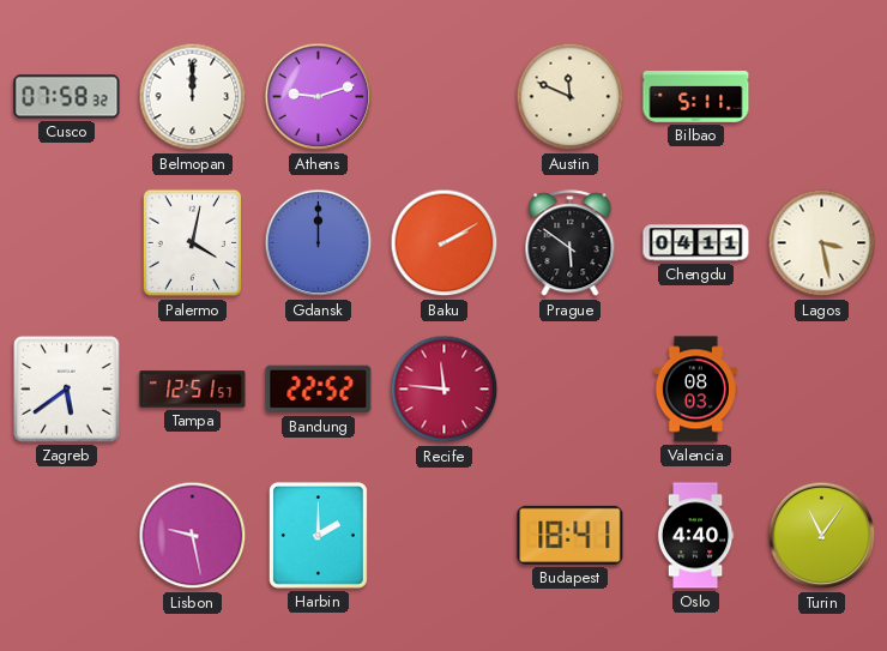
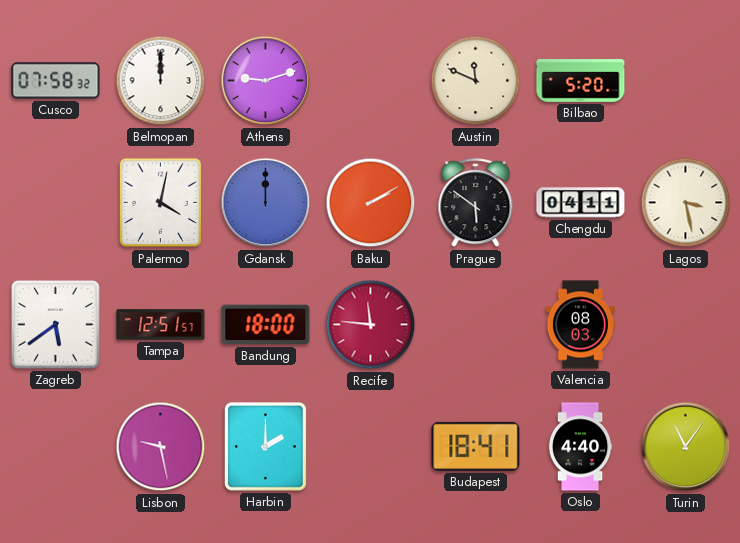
Bilbao: 5:11 -> 5:20 (581, 81)
Bandung: 22:52 -> 18:00 (266, 325)
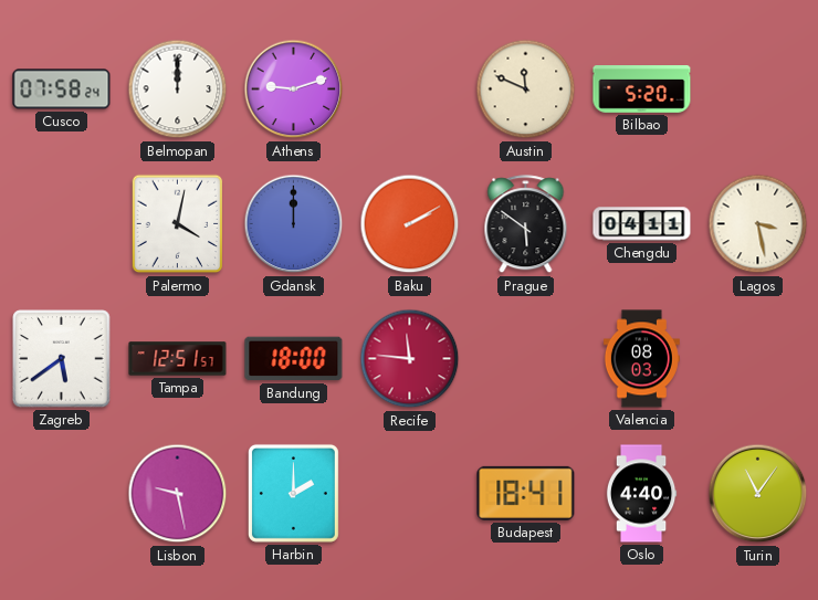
Cusco: 07:58:32 -> 07:58:24 (62, 90)
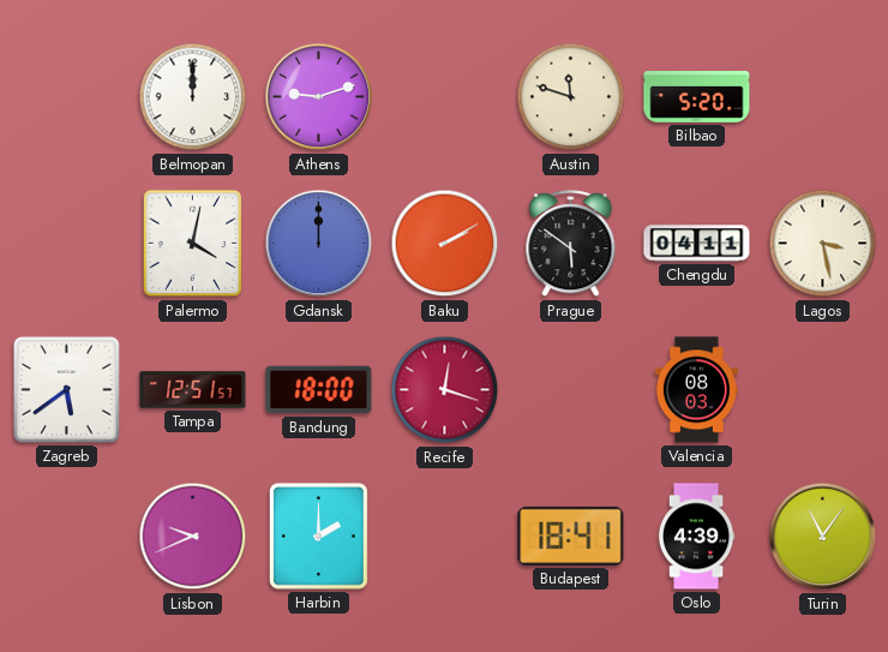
Cusco: 07:58 -> none (62, 90)
Austin: 11:49 -> 11:48 (571, 97)
Recife: 11:46 -> 12:18 (445, 390)
Lisbon: 9:28 -> 9:41 (193, 537)
Oslo: 4:40 -> 4:39 (696, 537)
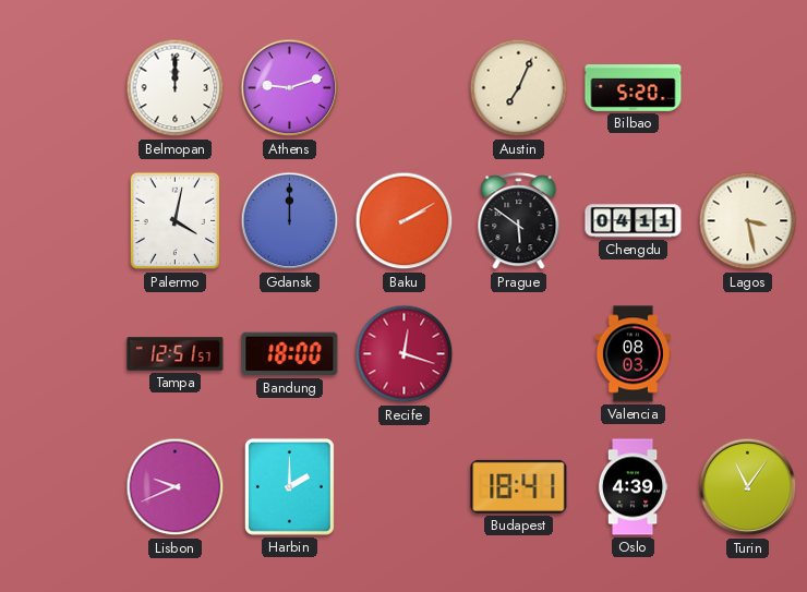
Austin: 11:48 -> 7:04 (519, 88)
Zagreb: 5:39 -> none (67, 390)
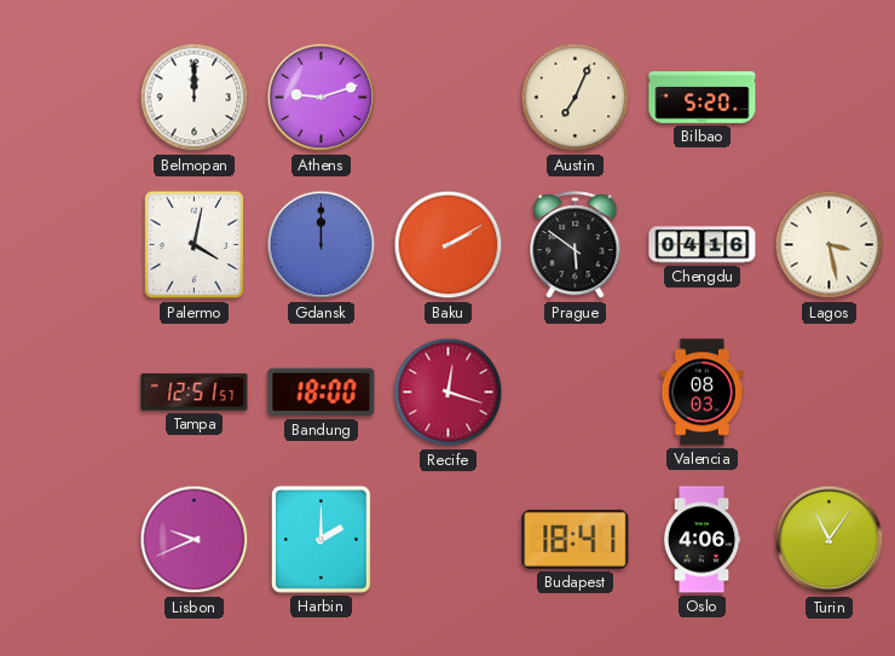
Chengdu: 04:11 -> 04:16 (703, 245)
Oslo: 4:39 -> 4:06 (701, 540)
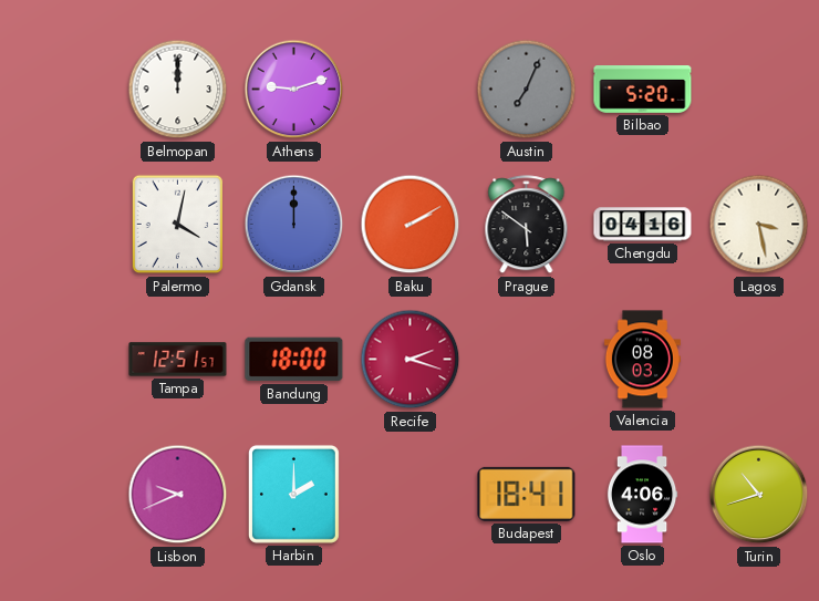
Austin dial: cream -> grey (527, 90)
Recife: 12:18 -> 2:18 (411, 360)
Turin: 11:06 -> 10:42 (759, 495)
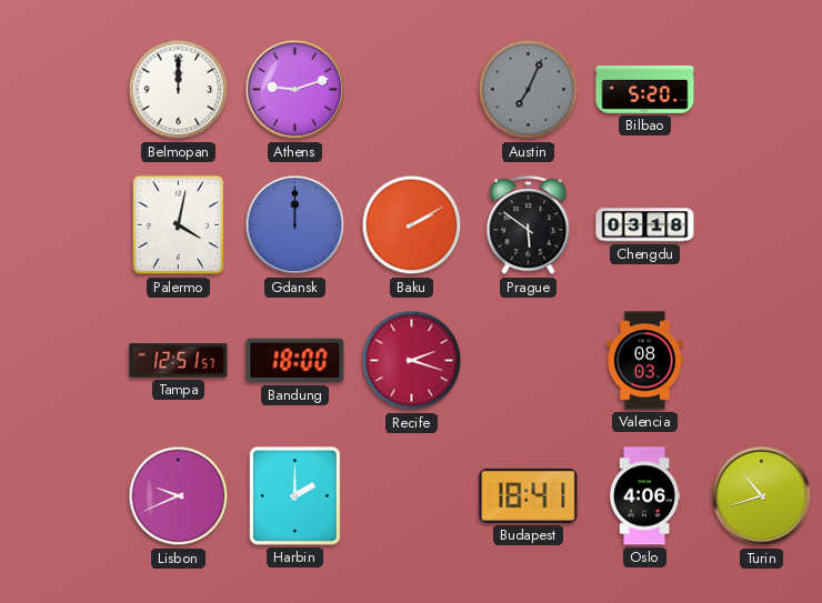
Chengdu: 04:16 -> 03:18 (645, 225)
Lagos: 3:28 -> none (759, 225)
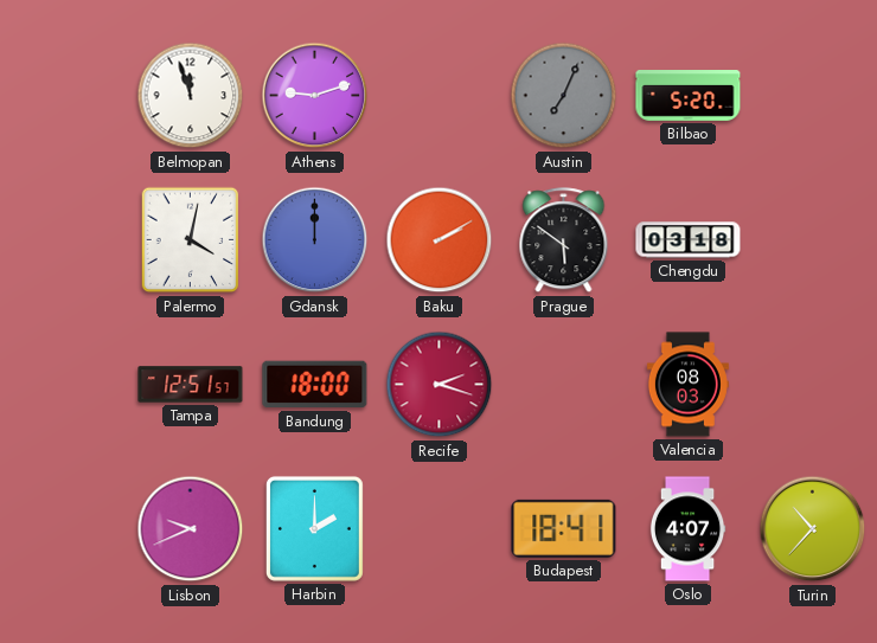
Belmopan: 12:00 -> 11:57 (191, 96)
Oslo: 4:06 -> 4:07 (687, 529)
Turin: 10:42 -> 10:37 (813, 529)
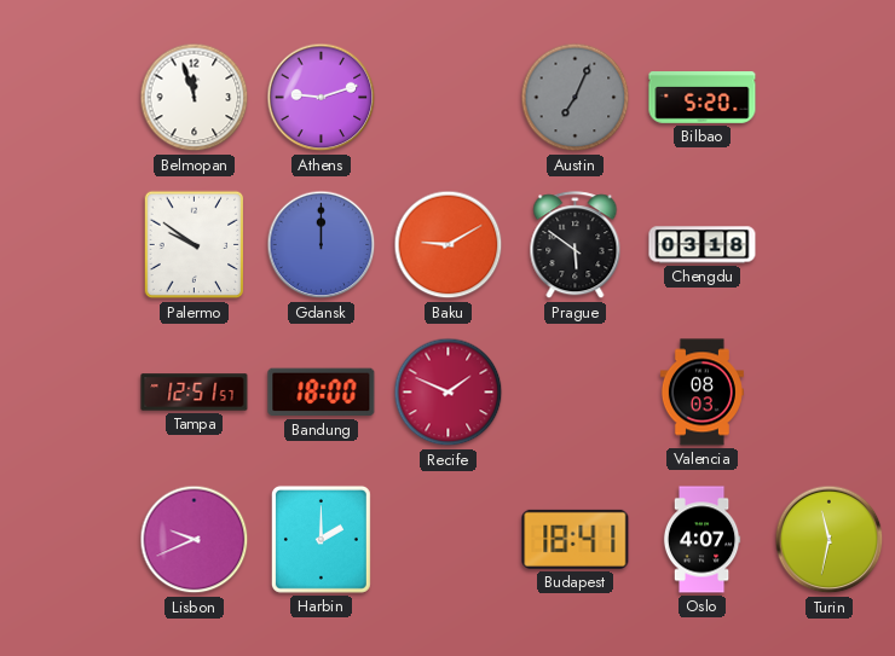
Palermo: 4:02 -> 9:51 (195, 245)
Baku: 2:10 -> 9:10 (449, 245)
Recife: 2:18 -> 1:49 (449, 393)
Turin: 10:37 -> 11:32 (830, 540)
